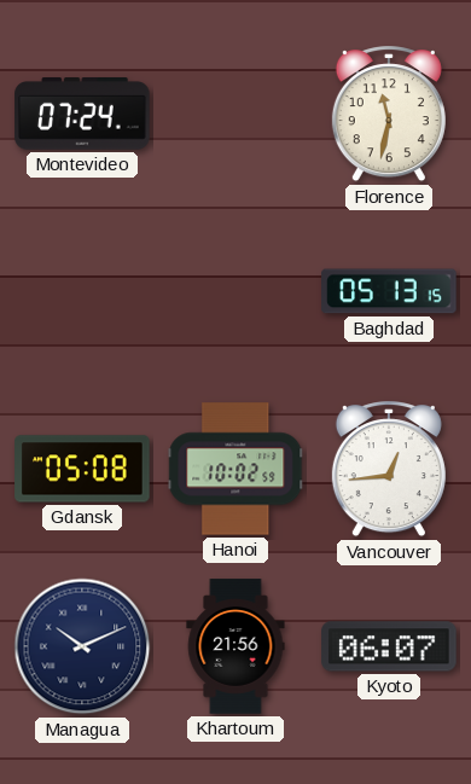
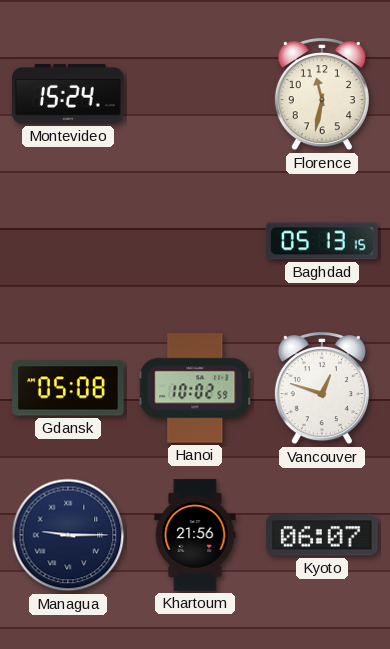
Montevideo: 07:24 -> 15:24 (68, 95)
Vancouver: 12:44 -> 12:48 (322, 389)
Managua: 10:11 -> 9:15 (68, 535)
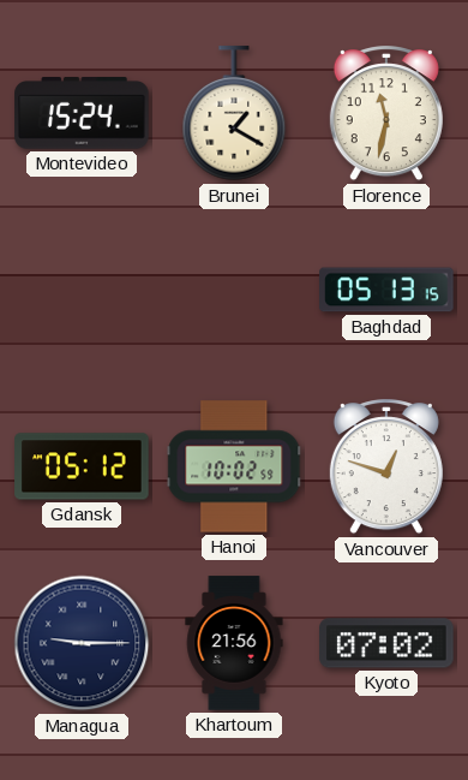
Brunei: none -> 1:20 (234, 114)
Gdansk: 05:08 -> 05:12 (82, 466)
Kyoto: 06:07 -> 07:02 (386, 643)
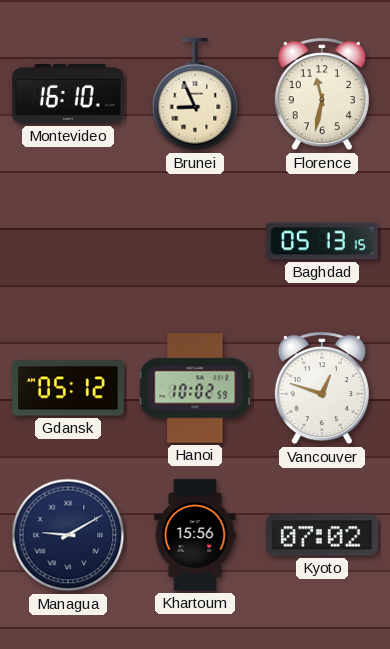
Montevideo: 15:24 -> 16:10 (68, 95)
Brunei: 1:20 -> 8:56 (195, 95)
Managua: 9:15 -> 9:10 (68, 535)
Khartoum: 21:56 -> 15:56 (195, 535)
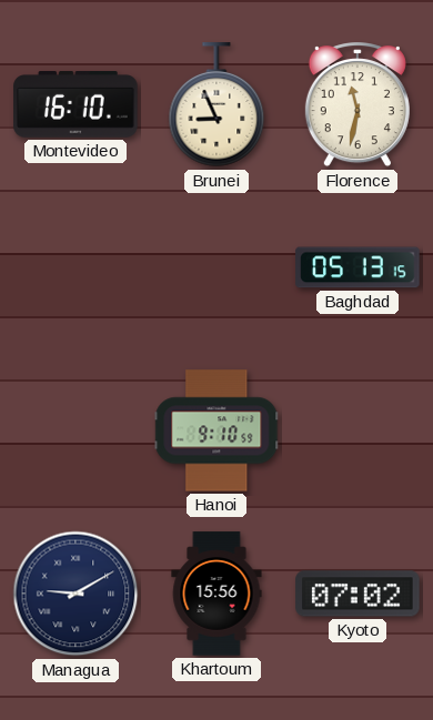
Gdansk: 05:12 -> none (68, 388)
Hanoi: 10:02 -> 9:10 (216, 430)
Vancouver: 12:48 -> none (322, 389)
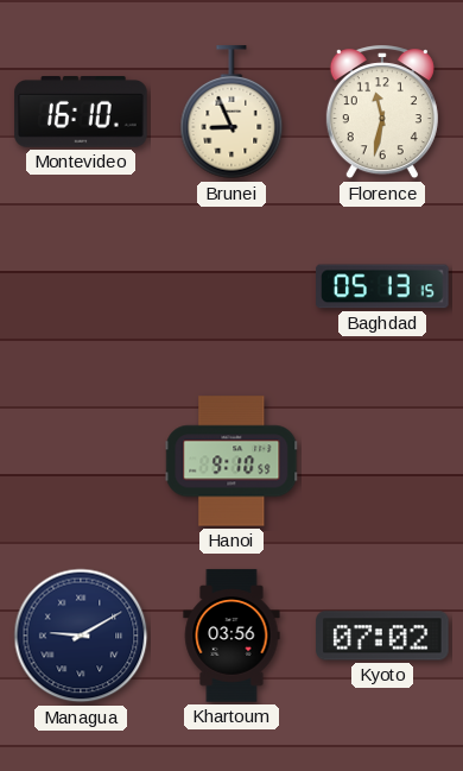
Khartoum: 15:56 -> 03:56 (231, 636)
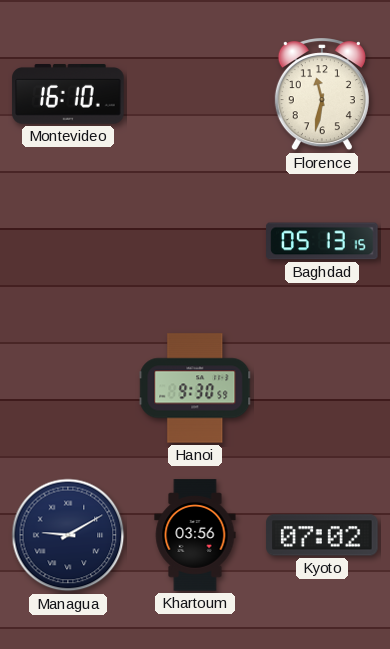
Brunei: 8:56 -> none (231, 113)
Hanoi: 9:10 -> 9:30 (195, 388)
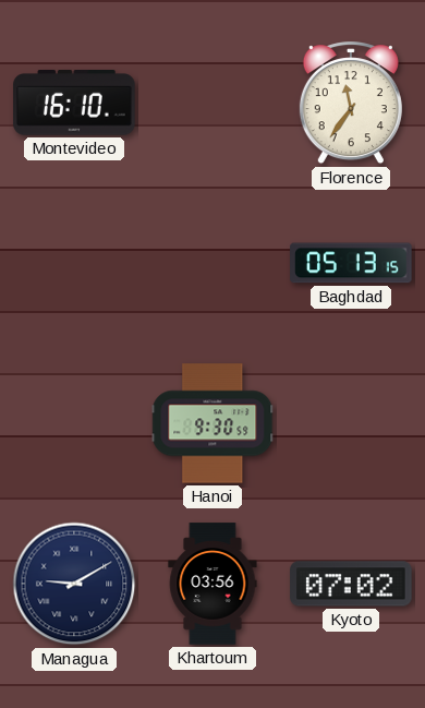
Florence: 11:32 -> 11:36 (351, 104)
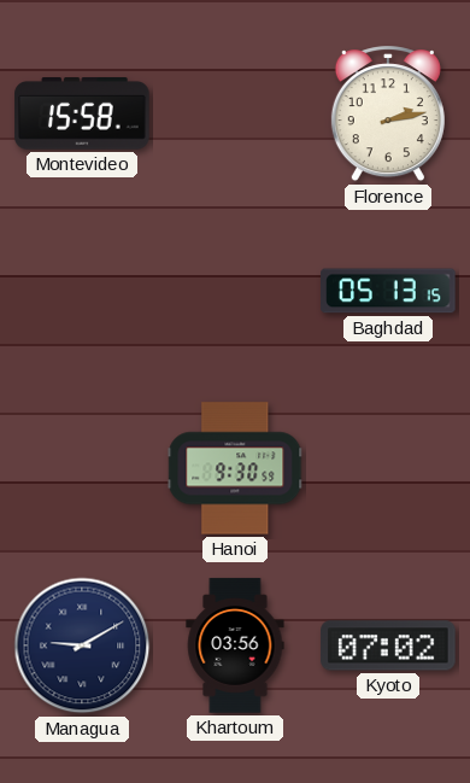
Montevideo: 16:10 -> 15:58 (82, 115)
Florence: 11:36 -> 2:13 (388, 115)
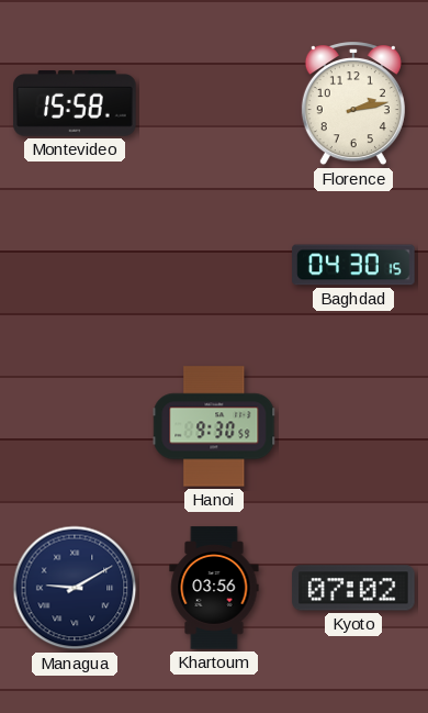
Baghdad: 05:13 -> 04:30 (353, 265)
